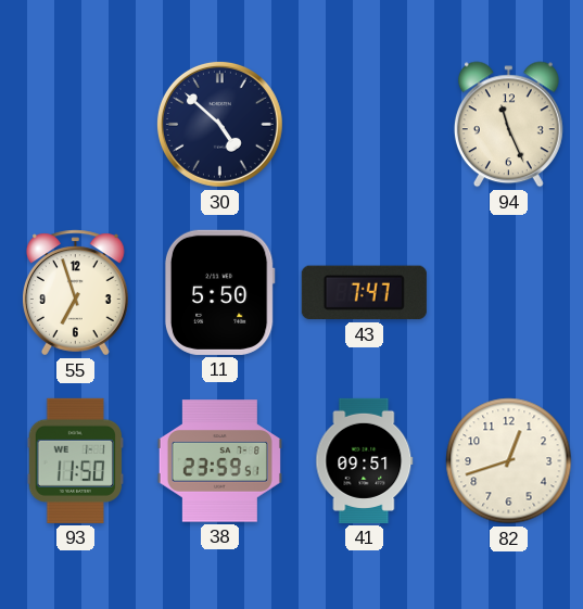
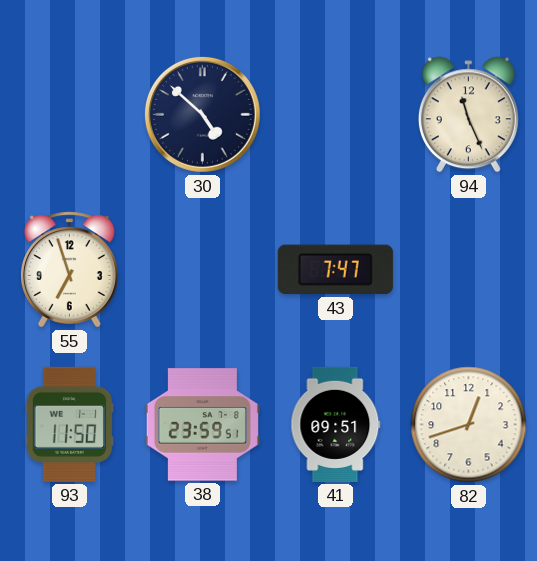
11: 5:50 -> none (219, 292)
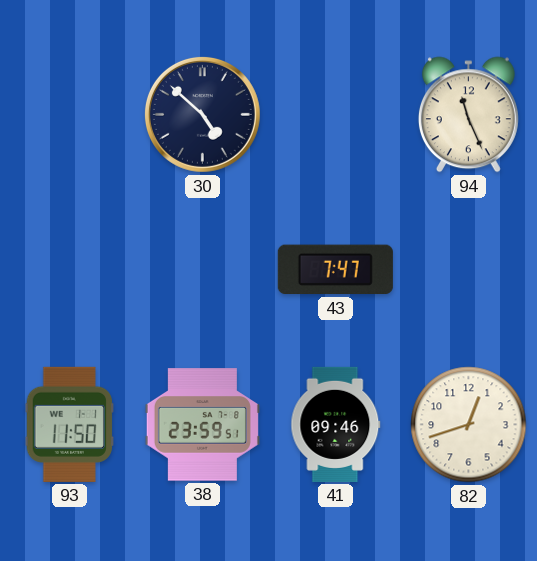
55: 6:57 -> none (70, 270)
41: 09:51 -> 09:46 (336, 424)
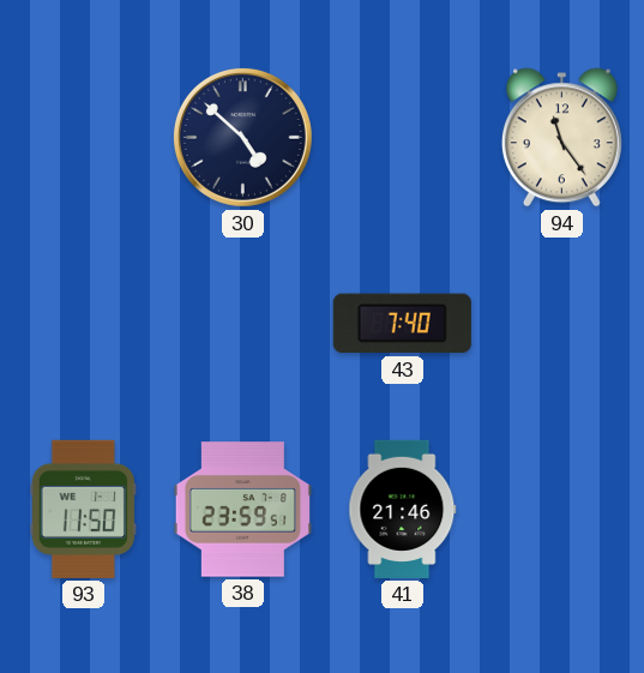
94: 11:26 -> 11:24 (561, 138)
43: 7:47 -> 7:40 (402, 324)
41: 09:46 -> 21:46 (403, 509)
82: 12:42 -> none (469, 425)
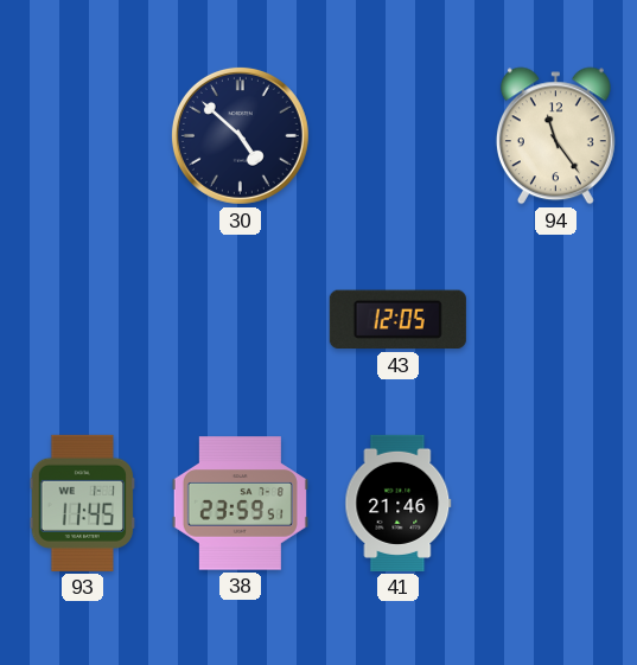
43: 7:40 -> 12:05 (397, 320)
93: 11:50 -> 11:45 (83, 503)
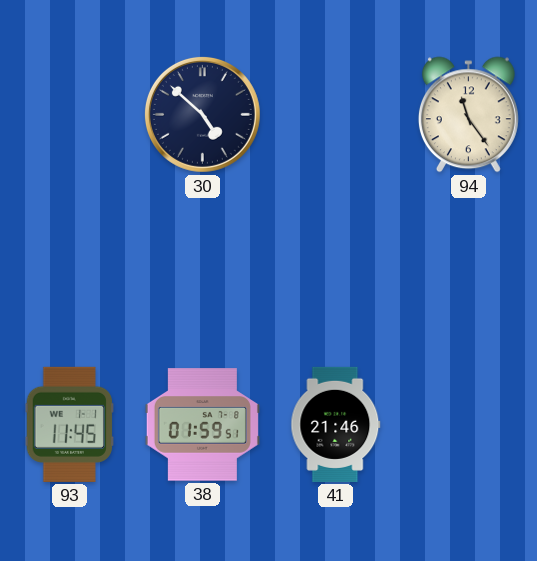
43: 12:05 -> none (397, 320)
38: 23:59 -> 01:59 (202, 425)
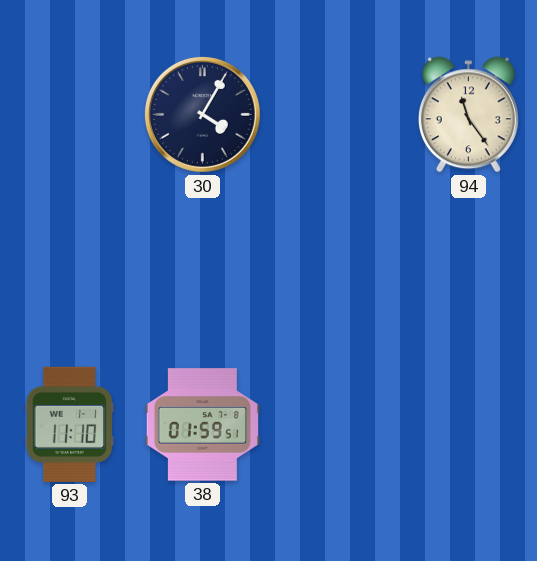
30: 4:52 -> 4:05 (202, 114)
93: 11:45 -> 11:10 (70, 424)
41: 21:46 -> none (336, 424)
